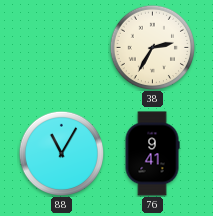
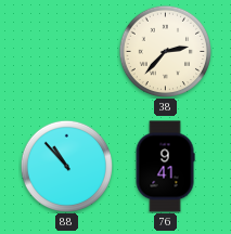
38: 2:35 -> 2:37 (165, 51)
88: 11:05 -> 10:53 (66, 166)
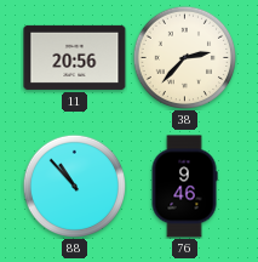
11: none -> 20:56 (75, 57)
76: 9:41 -> 9:46 (184, 187)
